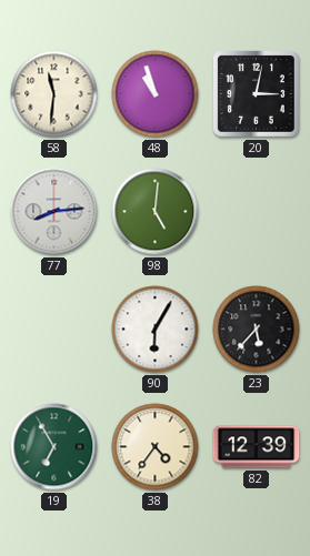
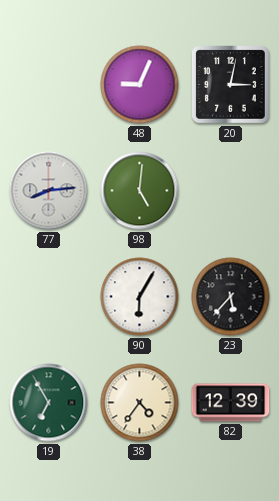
58: 11:31 -> none (54, 94)
48: 10:57 -> 9:04 (140, 85)
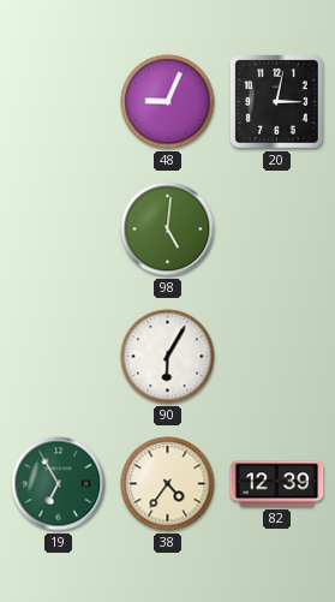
77: 8:14 -> none (49, 191)
23: 5:37 -> none (231, 297)
